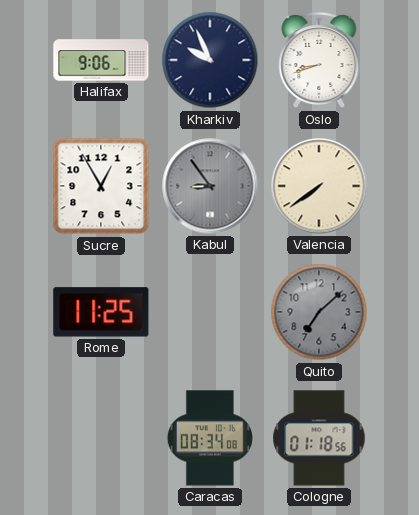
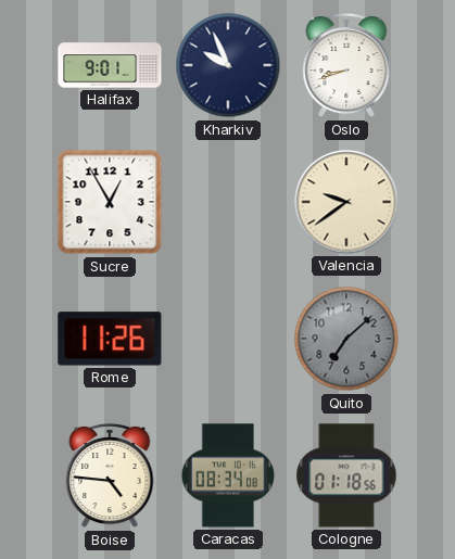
Halifax: 9:06 -> 9:01 (110, 65)
Kabul: 8:54 -> none (210, 186)
Valencia: 7:39 -> 9:39 (346, 202)
Rome: 11:25 -> 11:26 (110, 339)
Boise: none -> 4:46 (110, 475)
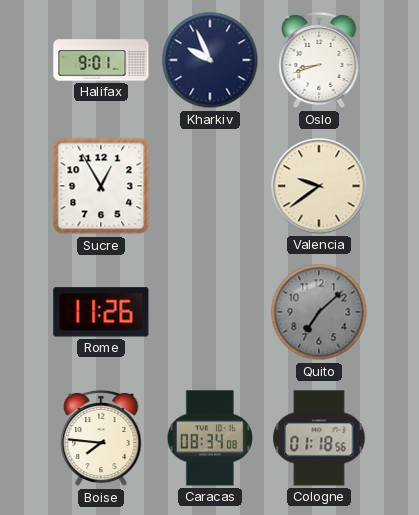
Boise: 4:46 -> 7:46 (101, 438)
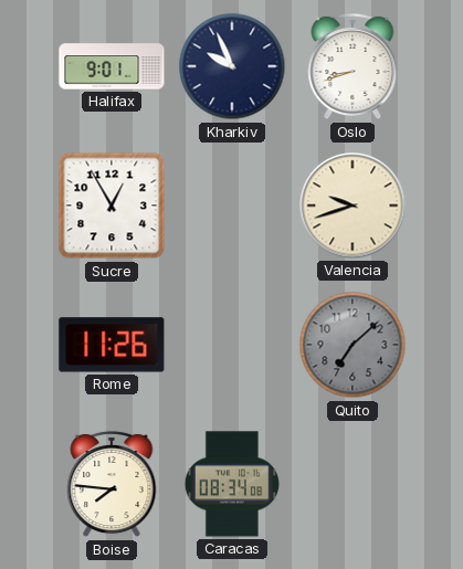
Valencia: 9:39 -> 9:42 (352, 206)
Cologne: 01:18 -> none (319, 438)
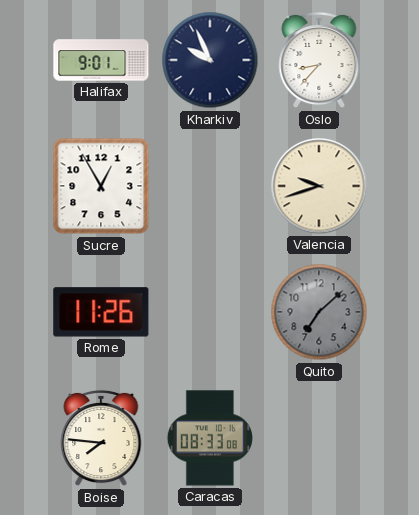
Oslo: 8:42 -> 8:37 (319, 60)
Caracas: 08:34 -> 08:33 (209, 438)
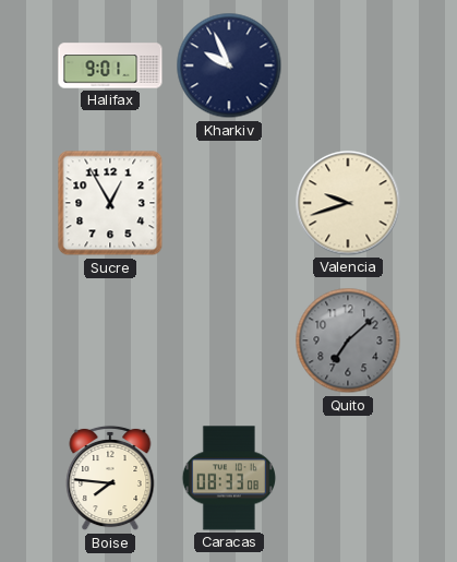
Oslo: 8:37 -> none (319, 60)
Rome: 11:26 -> none (101, 312)
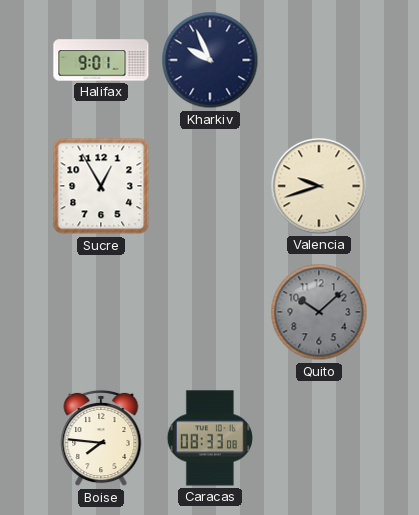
Quito: 7:08 -> 10:08 (319, 312)
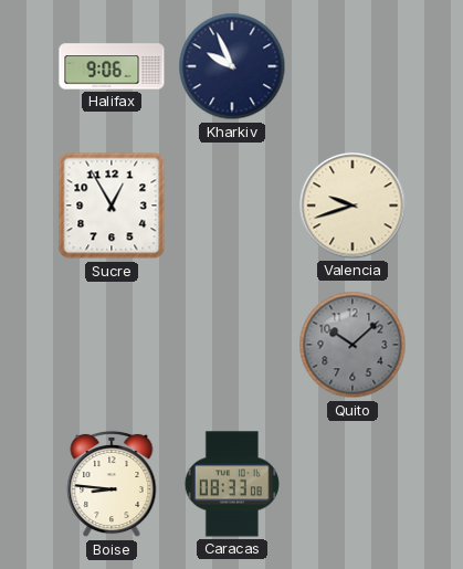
Halifax: 9:01 -> 9:06 (112, 66)
Boise: 7:46 -> 8:46 (112, 484)
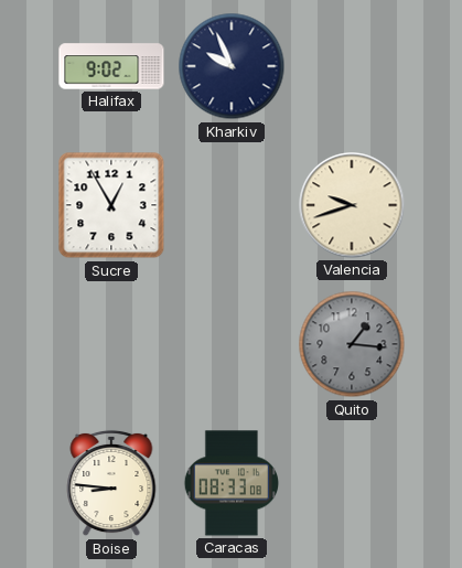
Halifax: 9:06 -> 9:02 (111, 66)
Quito: 10:08 -> 1:16 (352, 344)
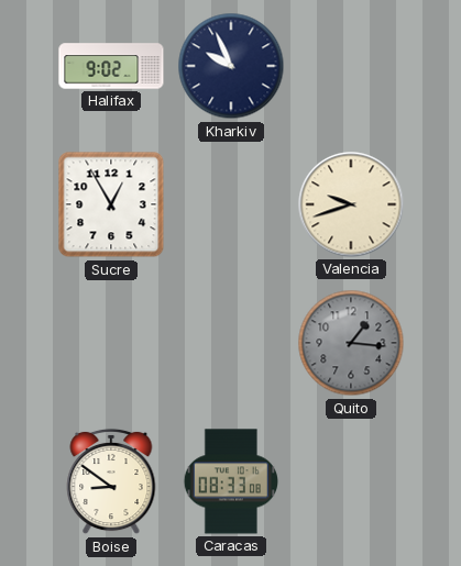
Boise: 8:46 -> 8:51 (111, 481)
